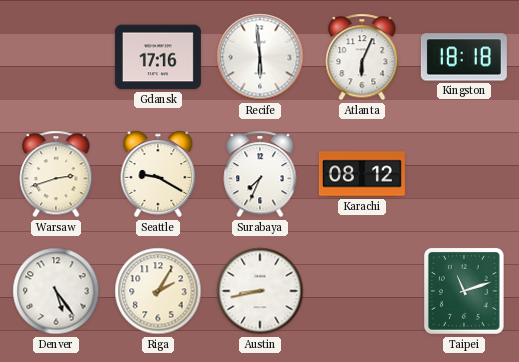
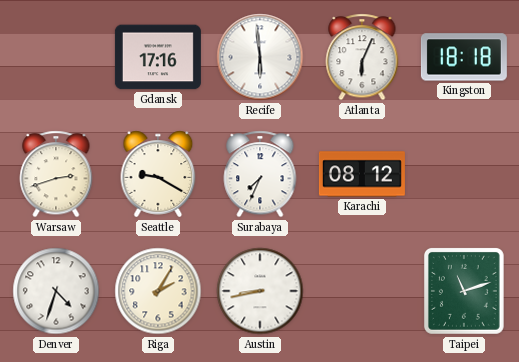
Denver: 5:24 -> 4:33 (56, 291)
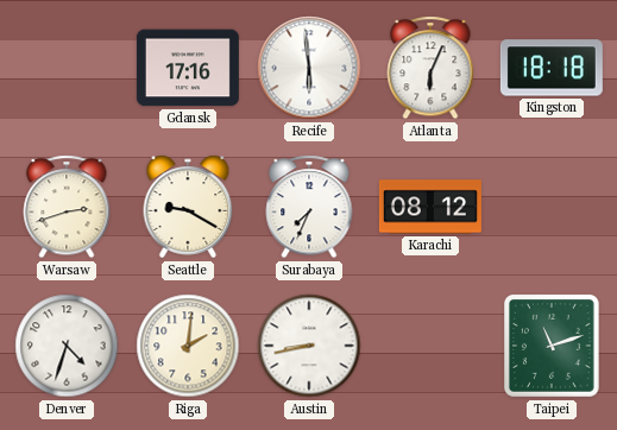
Riga: 2:05 -> 2:01 (188, 346)
